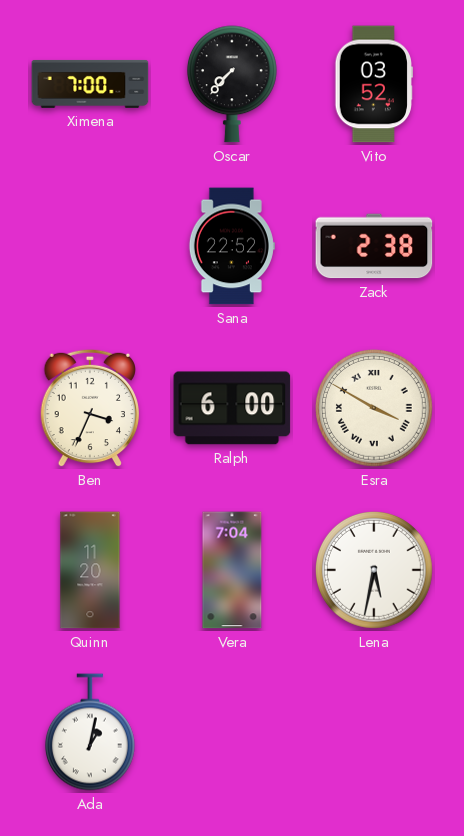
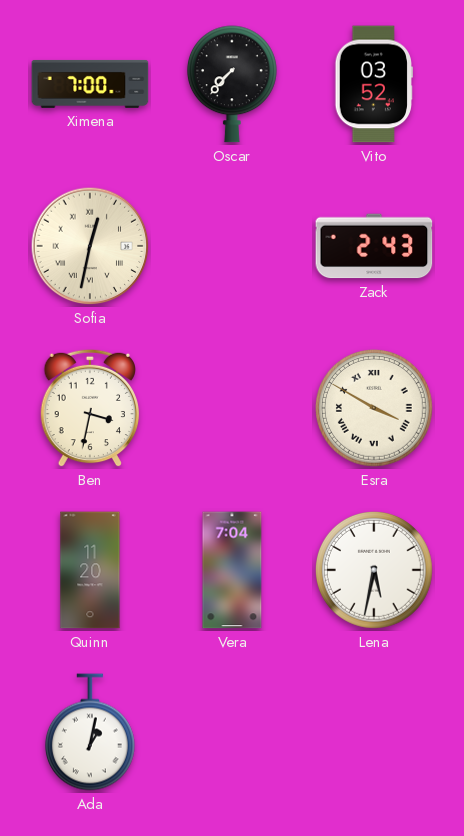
Sofia: none -> 12:32 (90, 246)
Sana: 22:52 -> none (232, 246)
Zack: 2:38 -> 2:43 (374, 246)
Ben: 3:34 -> 3:32 (89, 408)
Ralph: 6:00 -> none (232, 408)
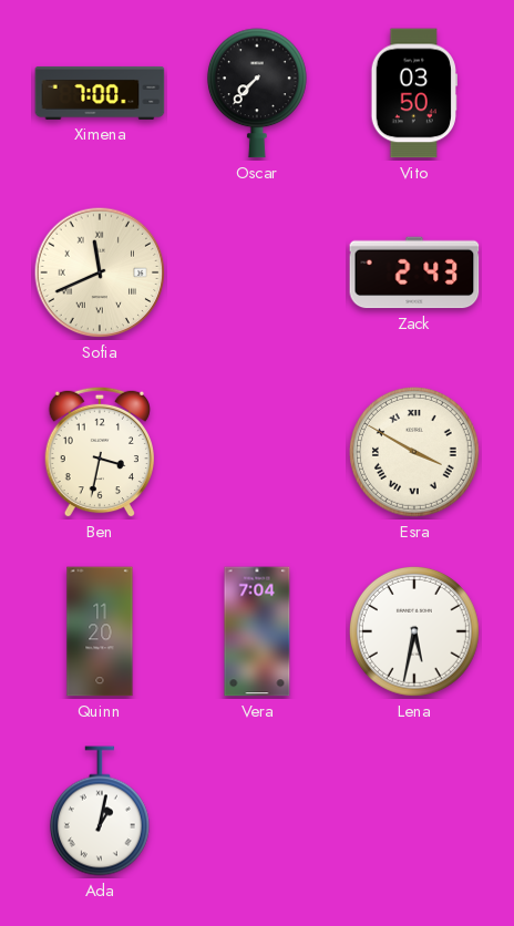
Vito: 03:52 -> 03:50 (413, 93)
Sofia: 12:32 -> 11:41 (100, 272)
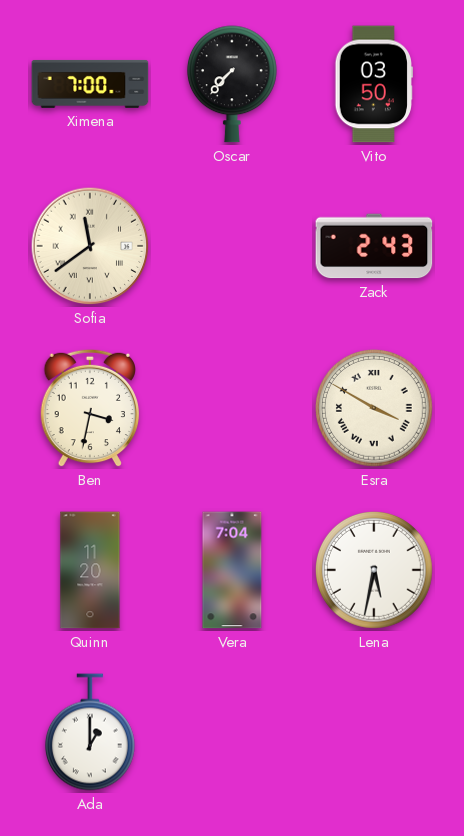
Sofia: 11:41 -> 11:39 (90, 246)
Ada: 1:02 -> 1:00 (90, 732)
